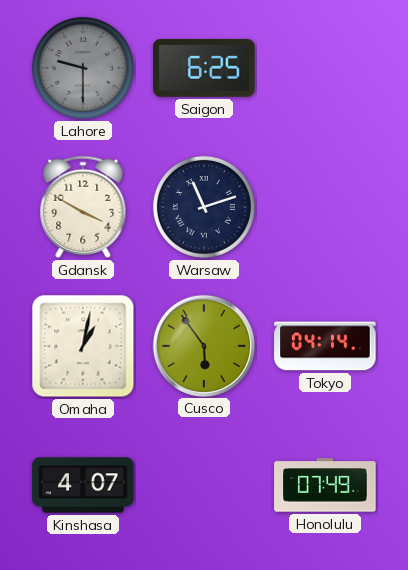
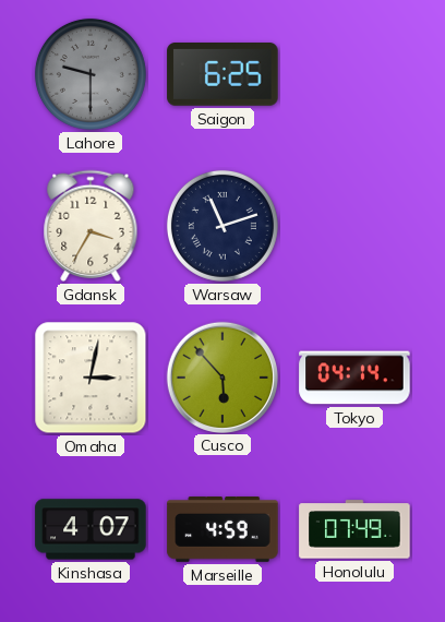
Gdansk: 3:50 -> 3:35 (91, 226)
Omaha: 1:02 -> 3:02 (91, 378)
Cusco: 5:54 -> 5:53 (221, 376)
Marseille: none -> 4:59 (222, 530)
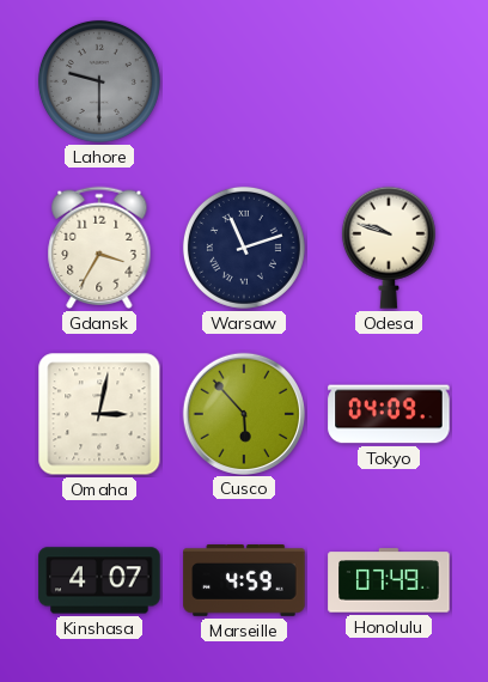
Saigon: 6:25 -> none (222, 75)
Odesa: none -> 9:48 (389, 248)
Tokyo: 04:14 -> 04:09 (389, 414)
